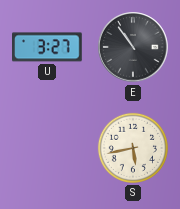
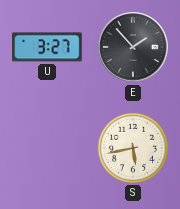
E: 10:54 -> 1:53 (133, 47)
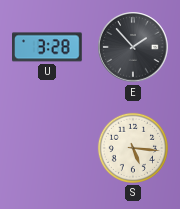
U: 3:27 -> 3:28 (48, 47)
S: 5:43 -> 5:16 (133, 148)
